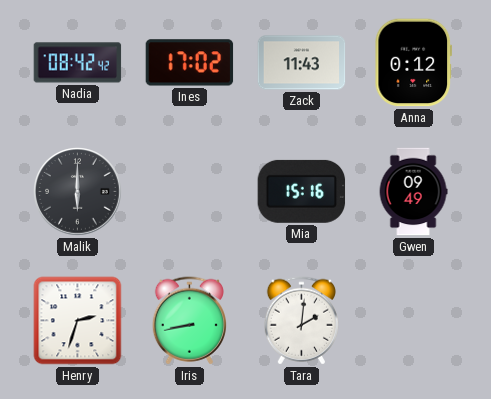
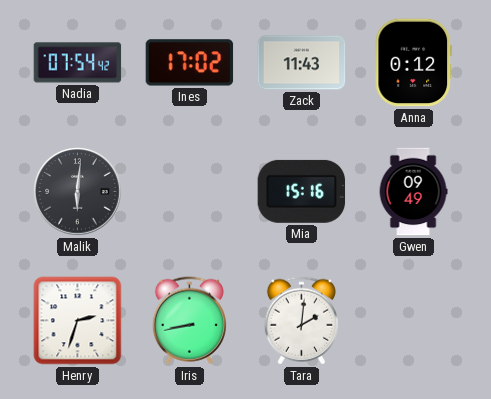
Nadia: 08:42 -> 07:54 (78, 63)
Malik: 6:00 -> 6:01 (78, 192)
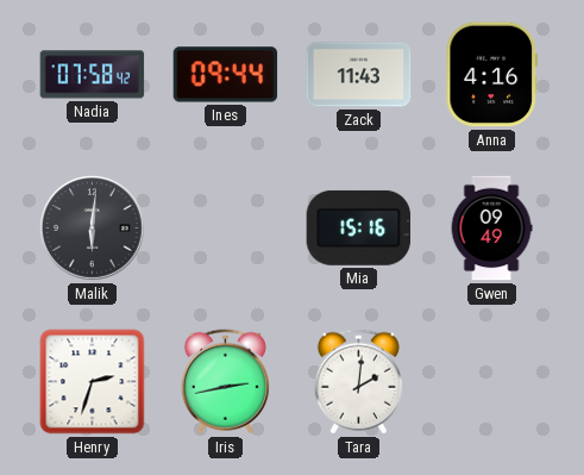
Nadia: 07:54 -> 07:58 (93, 75)
Ines: 17:02 -> 09:44 (226, 75)
Anna: 0:12 -> 4:16 (491, 75)
Iris: 8:43 -> 2:43 (225, 382)
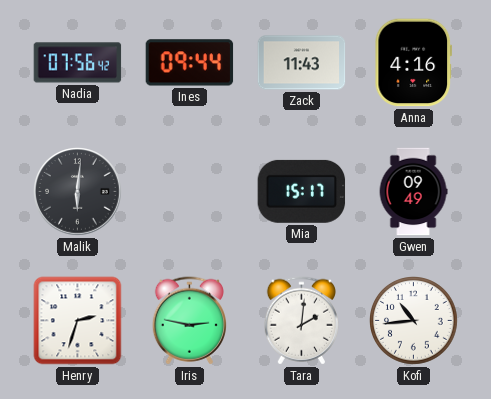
Nadia: 07:58 -> 07:56 (78, 63)
Mia: 15:16 -> 15:17 (302, 191)
Iris: 2:43 -> 2:47 (189, 321)
Kofi: none -> 10:44 (414, 321)
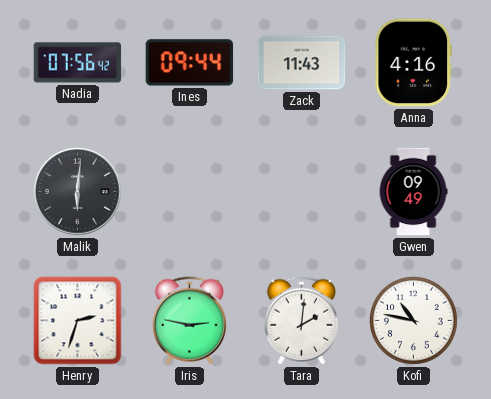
Mia: 15:17 -> none (302, 191)
Kofi: 10:44 -> 10:47 (414, 321)
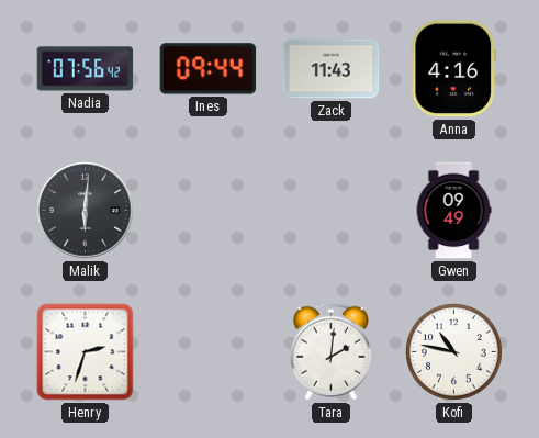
Iris: 2:47 -> none (189, 321)
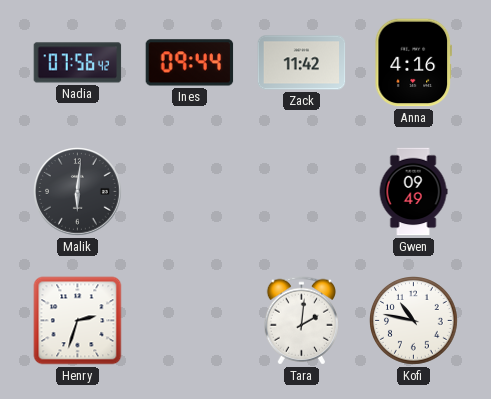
Zack: 11:43 -> 11:42 (302, 63)
